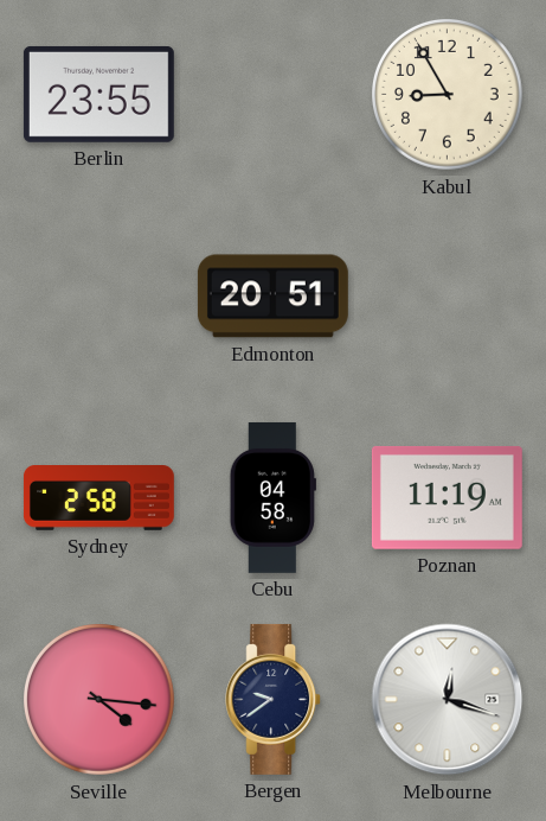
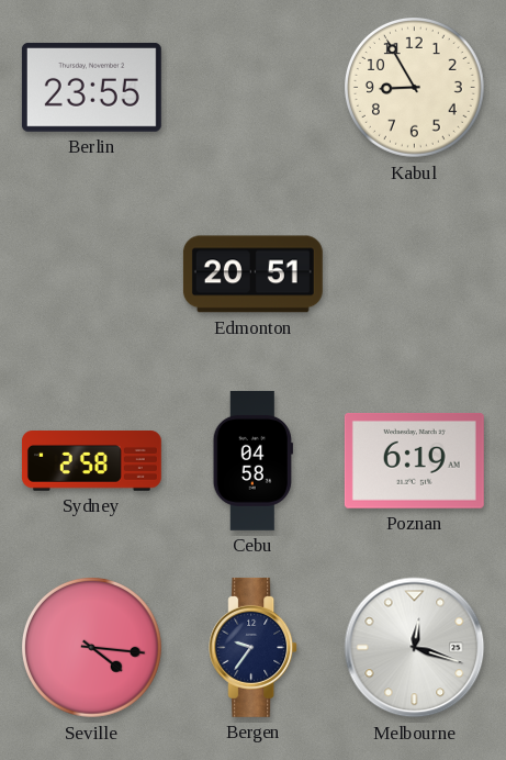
Poznan: 11:19 -> 6:19 (414, 460)
Bergen: 9:39 -> 9:36 (254, 647)
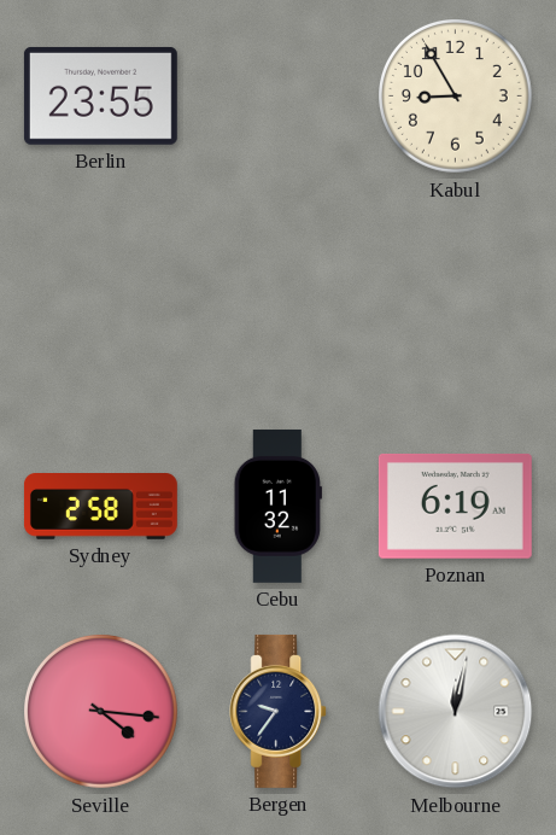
Edmonton: 20:51 -> none (252, 275)
Cebu: 04:58 -> 11:32 (277, 506)
Melbourne: 12:18 -> 12:02 (456, 712)
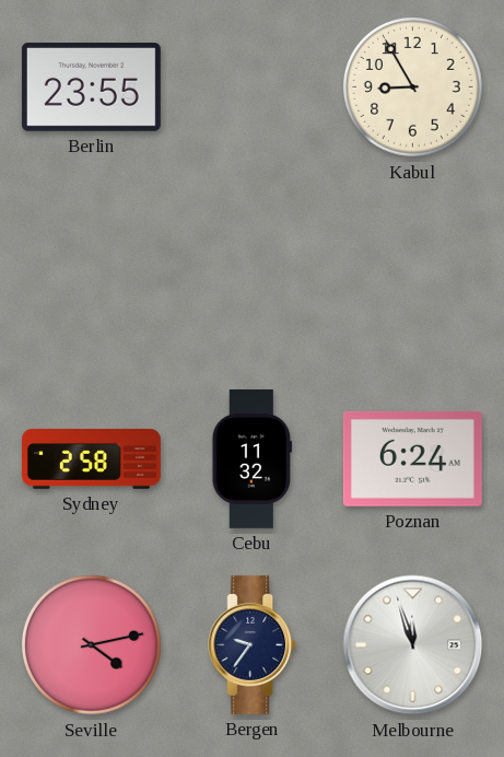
Poznan: 6:19 -> 6:24 (412, 458)
Seville: 4:16 -> 4:13 (92, 645)
Melbourne: 12:02 -> 11:57 (413, 645)
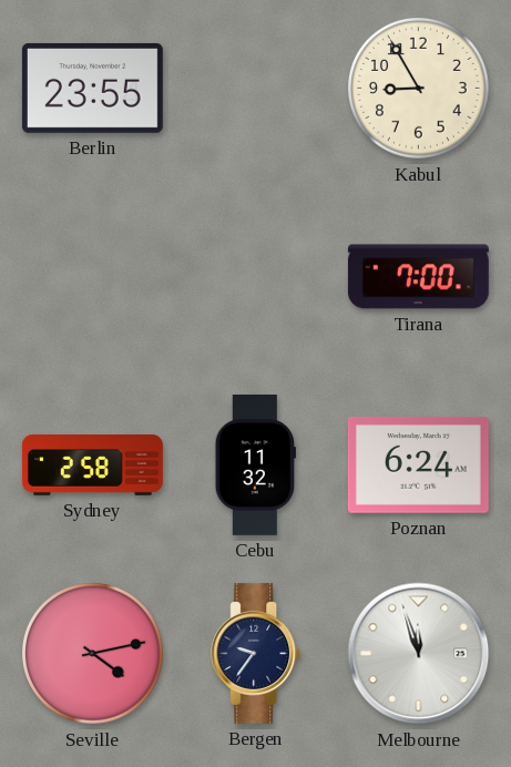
Tirana: none -> 7:00 (418, 277)
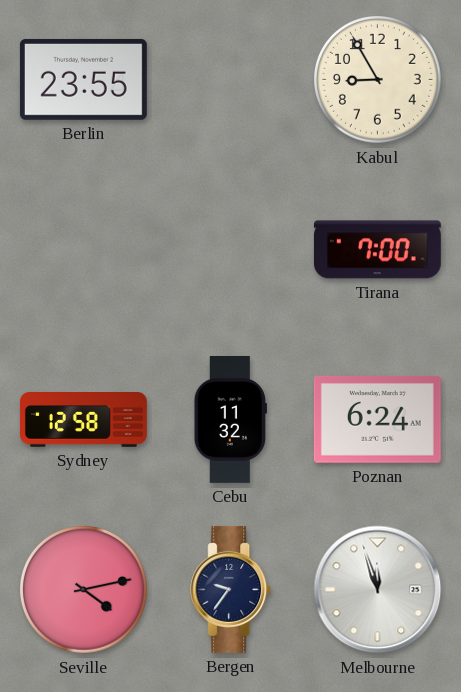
Sydney: 2:58 -> 12:58 (83, 420)
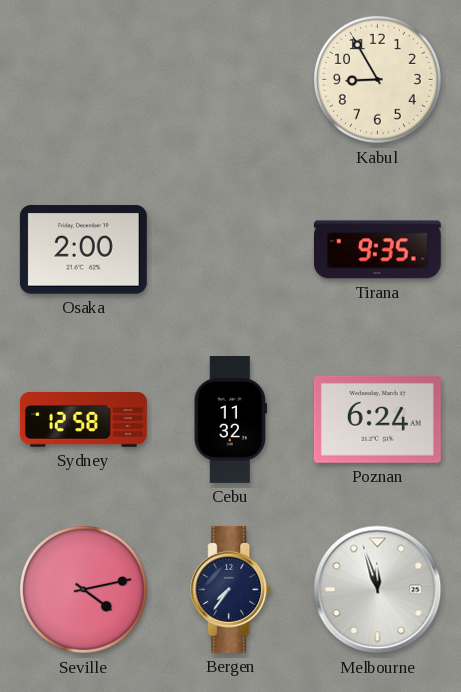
Berlin: 23:55 -> none (83, 79)
Osaka: none -> 2:00 (83, 250)
Tirana: 7:00 -> 9:35 (377, 250)
Bergen: 9:36 -> 7:36 (231, 589)
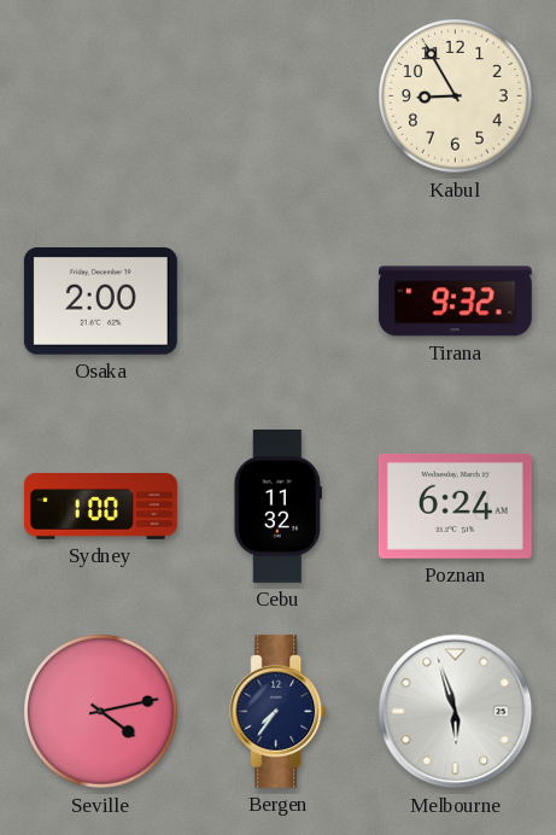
Tirana: 9:35 -> 9:32 (455, 302)
Sydney: 12:58 -> 1:00 (100, 507)
Melbourne: 11:57 -> 5:57 (456, 712)
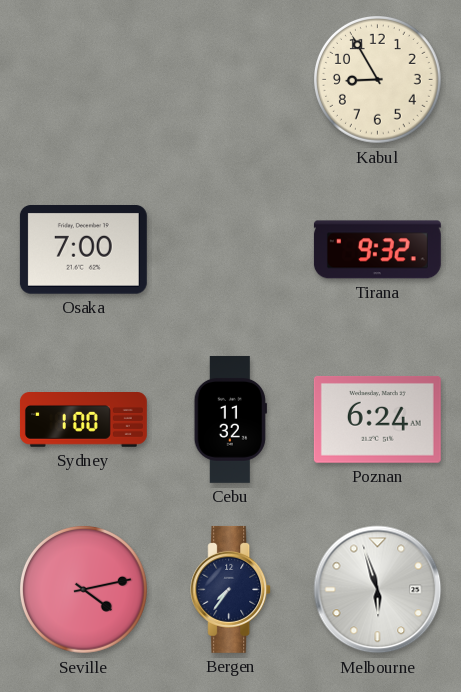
Osaka: 2:00 -> 7:00 (83, 250)
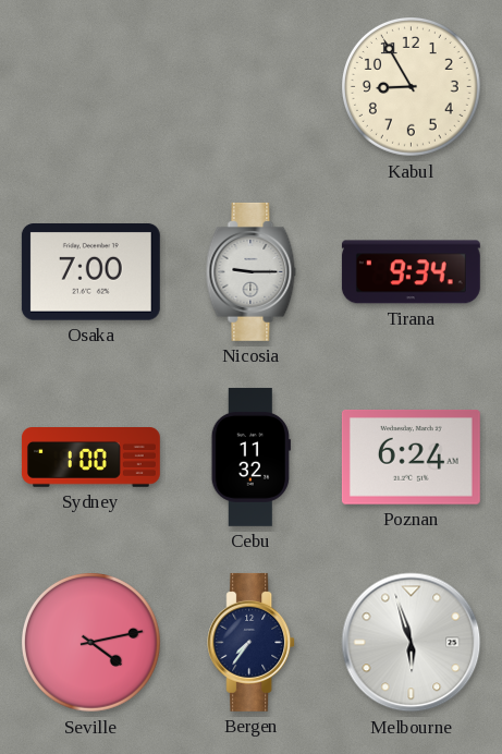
Nicosia: none -> 9:15 (252, 271)
Tirana: 9:32 -> 9:34 (411, 272)
